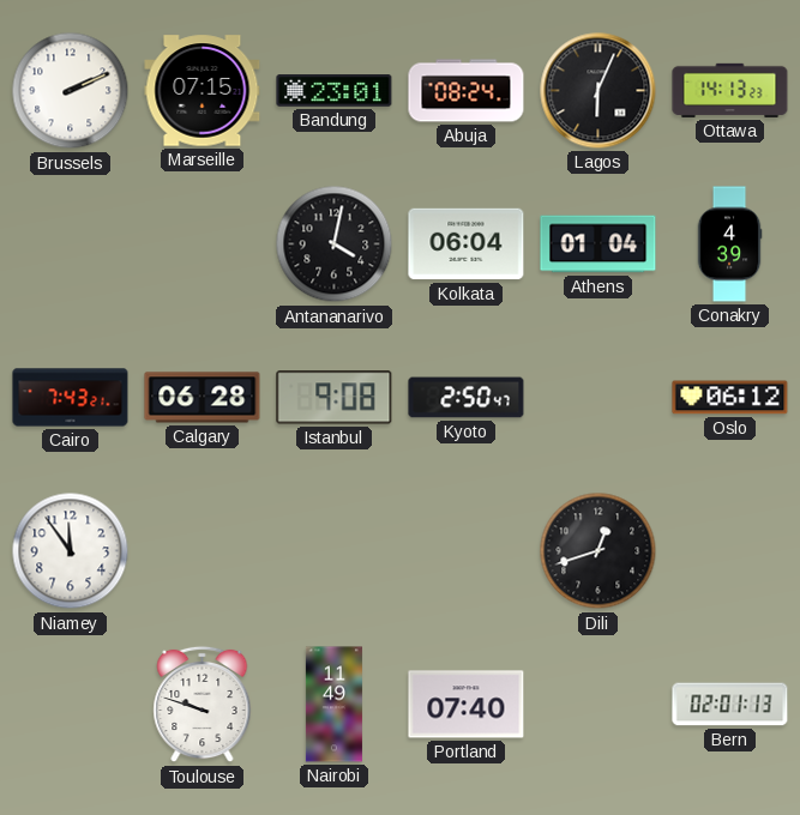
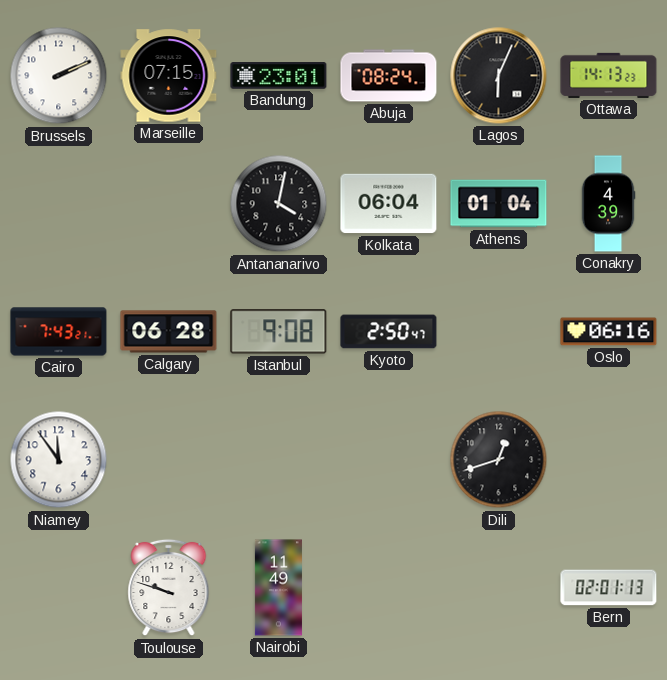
Oslo: 06:12 -> 06:16 (609, 332)
Portland: 07:40 -> none (467, 705)
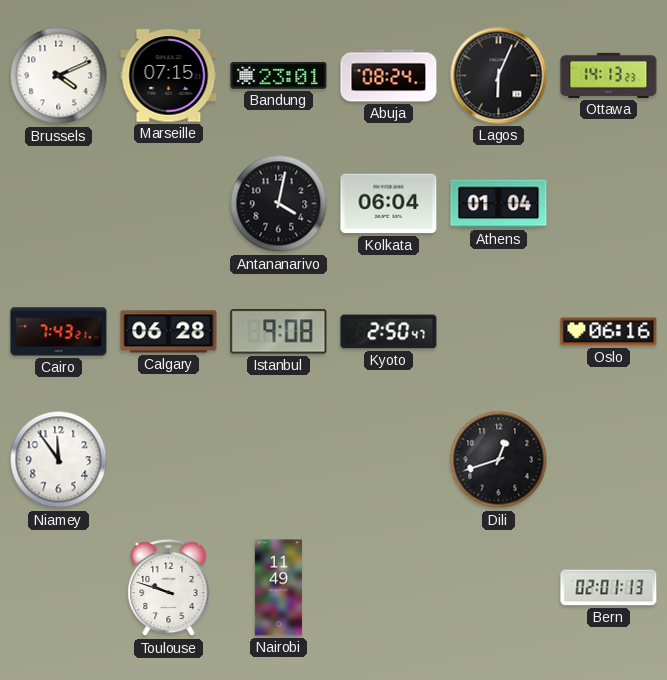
Brussels: 2:11 -> 4:11 (59, 76)
Conakry: 4:39 -> none (608, 204)
